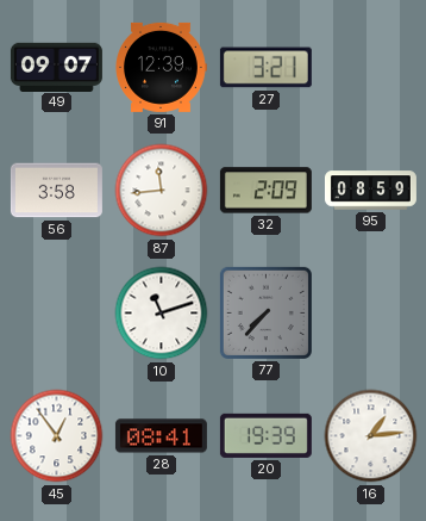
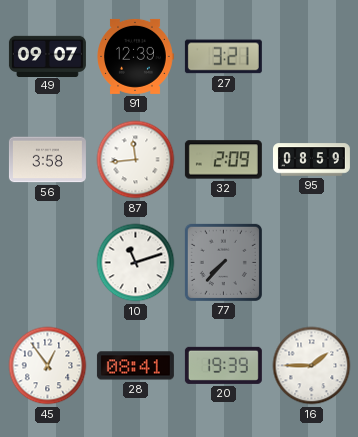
16: 1:14 -> 1:45 (312, 366)
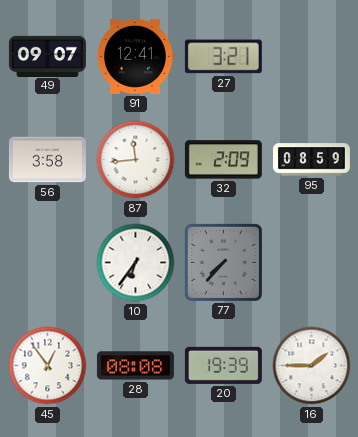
91: 12:39 -> 12:41 (135, 56)
10: 11:12 -> 6:36 (136, 263)
28: 08:41 -> 08:08 (135, 366)
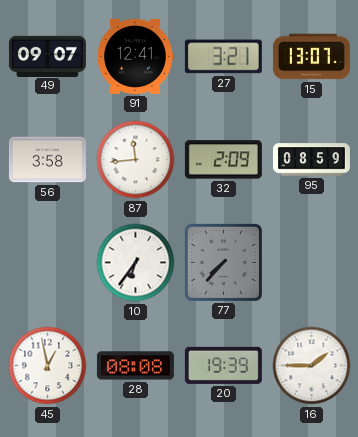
15: none -> 13:07 (311, 57)
45: 12:54 -> 12:58 (48, 366)
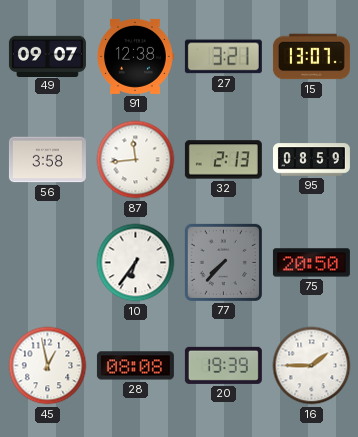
91: 12:41 -> 12:38 (135, 56)
32: 2:09 -> 2:13 (223, 160)
75: none -> 20:50 (311, 263)
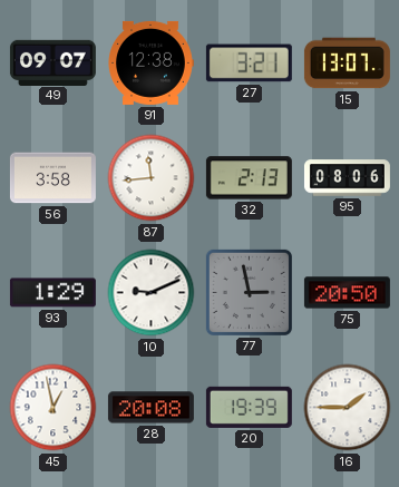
95: 08:59 -> 08:06 (347, 178)
93: none -> 1:29 (52, 293)
10: 6:36 -> 9:11 (152, 293)
77: 7:37 -> 2:58 (249, 292)
28: 08:08 -> 20:08 (150, 408)
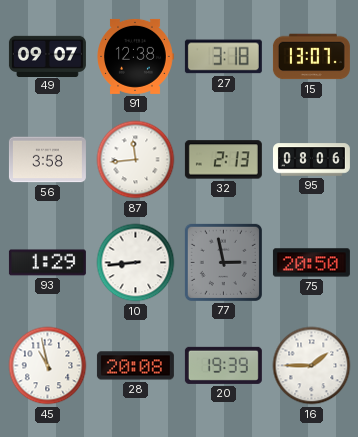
27: 3:21 -> 3:18 (223, 57)
10: 9:11 -> 8:44 (136, 263)
45: 12:58 -> 10:58 (48, 366)
